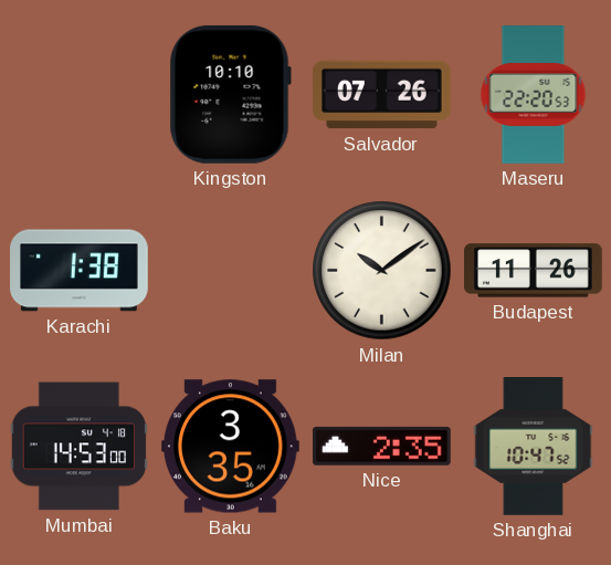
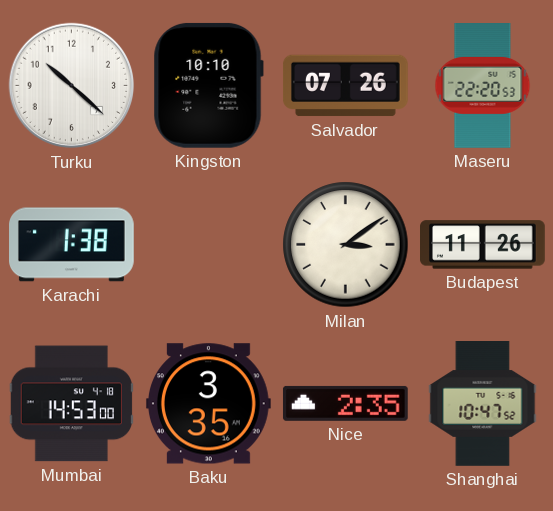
Turku: none -> 10:22 (72, 86)
Milan: 10:09 -> 3:09 (346, 245)
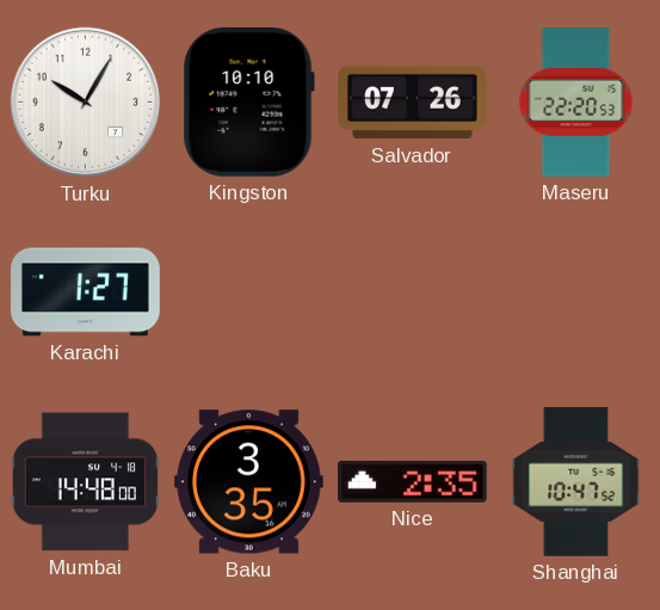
Turku: 10:22 -> 10:05 (86, 103)
Karachi: 1:38 -> 1:27 (86, 292)
Milan: 3:09 -> none (346, 245)
Budapest: 11:26 -> none (483, 245)
Mumbai: 14:53 -> 14:48 (85, 482)
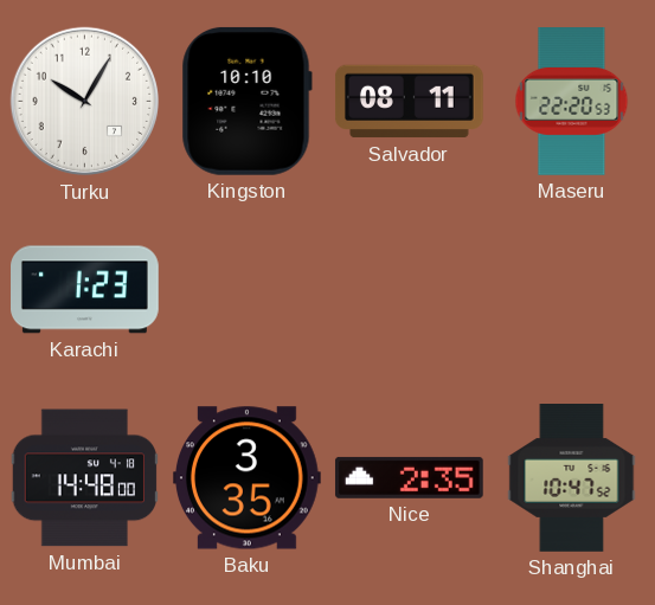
Salvador: 07:26 -> 08:11 (410, 102)
Karachi: 1:27 -> 1:23 (85, 290)
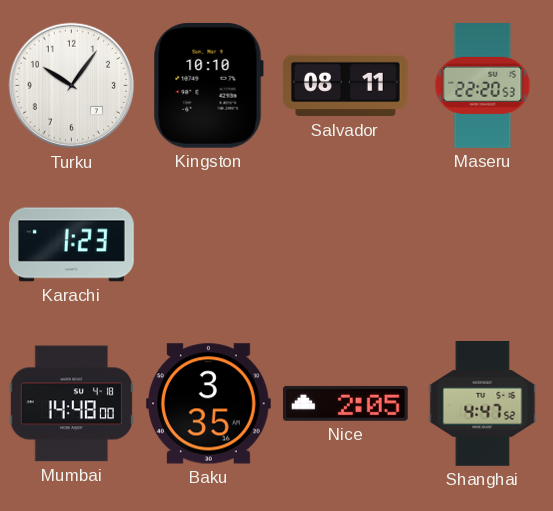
Turku: 10:05 -> 10:06 (72, 86)
Nice: 2:35 -> 2:05 (345, 403)
Shanghai: 10:47 -> 4:47 (483, 404)
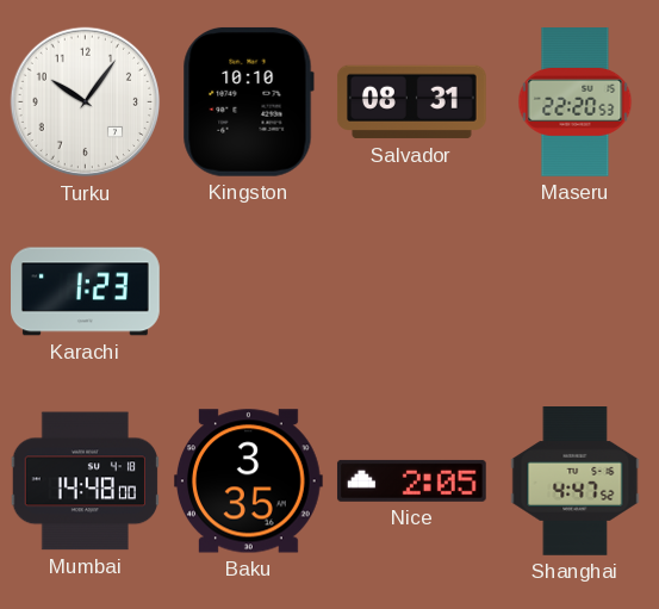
Salvador: 08:11 -> 08:31 (412, 102)
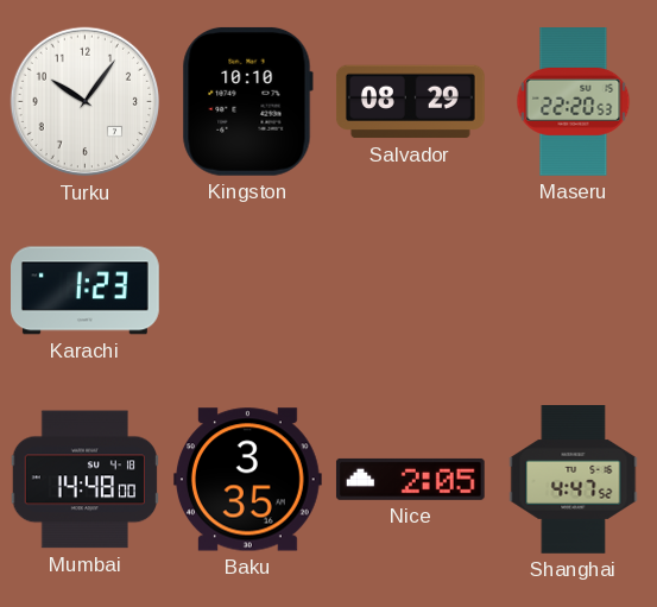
Salvador: 08:31 -> 08:29 (411, 102)
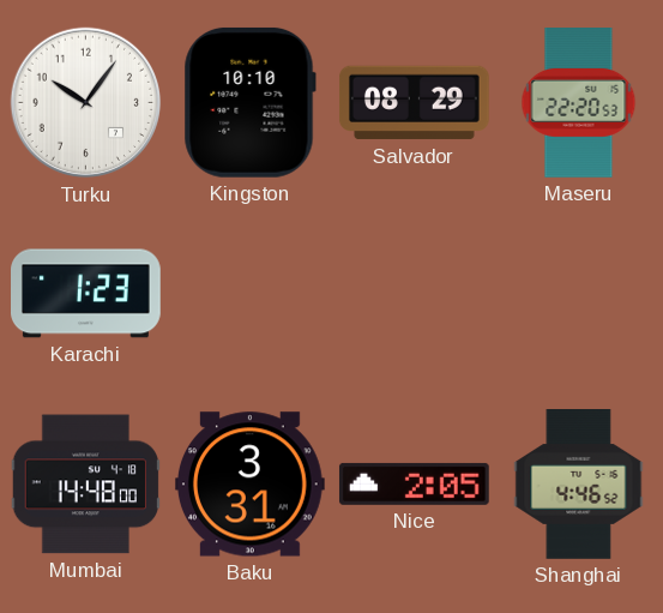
Baku: 3:35 -> 3:31 (249, 485)
Shanghai: 4:47 -> 4:46 (579, 485)
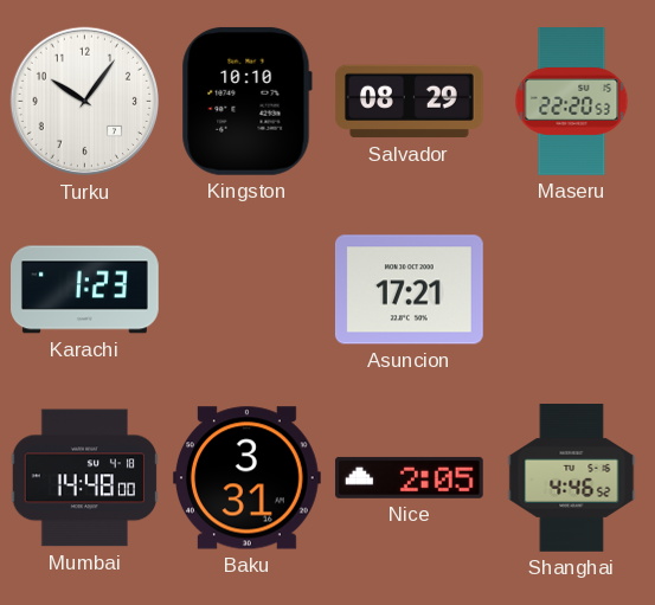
Asuncion: none -> 17:21 (409, 290)
